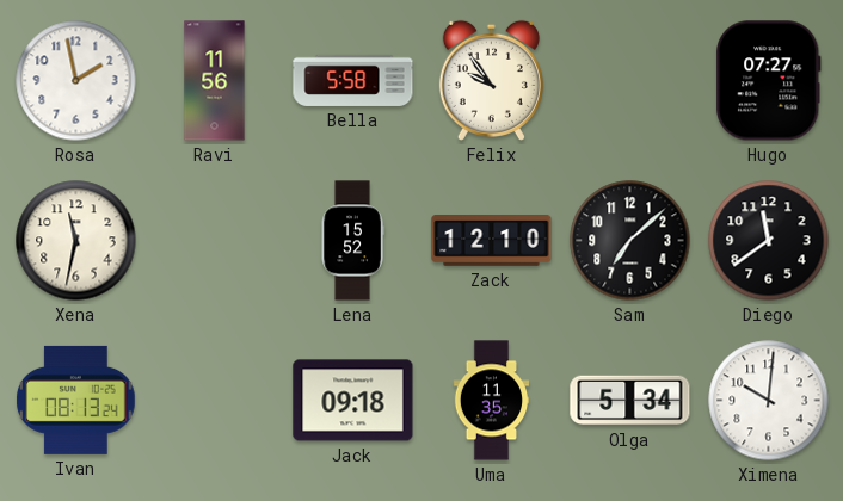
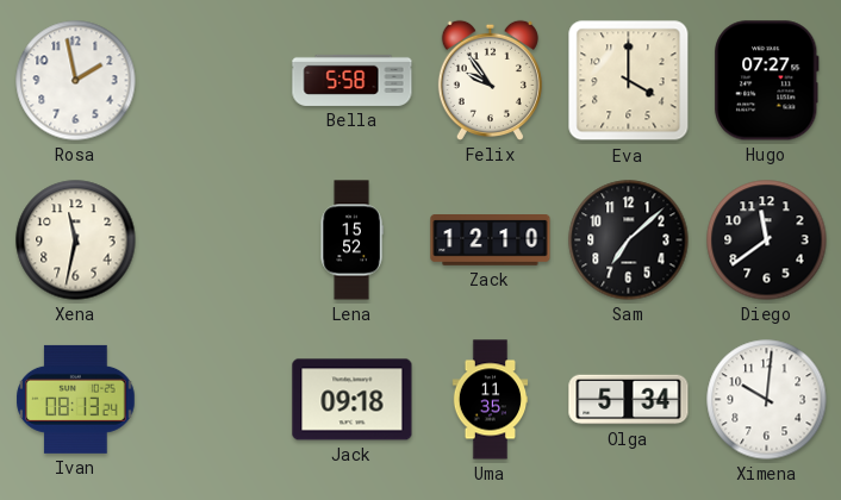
Ravi: 11:56 -> none (215, 81)
Eva: none -> 4:00 (629, 81)
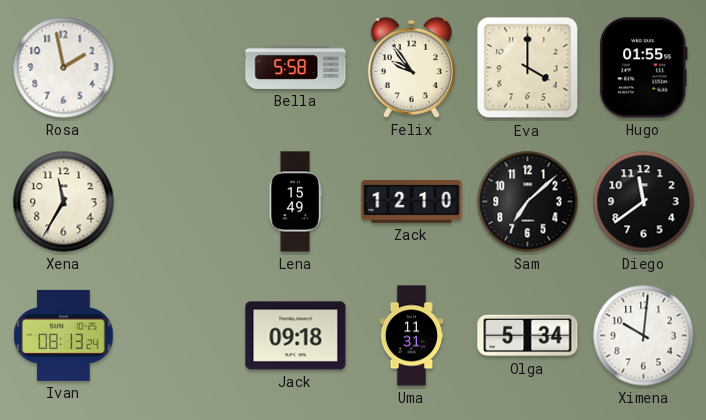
Hugo: 07:27 -> 01:55 (644, 68)
Xena: 11:32 -> 11:35 (64, 202)
Lena: 15:52 -> 15:49 (295, 202)
Uma: 11:35 -> 11:31 (412, 336)
